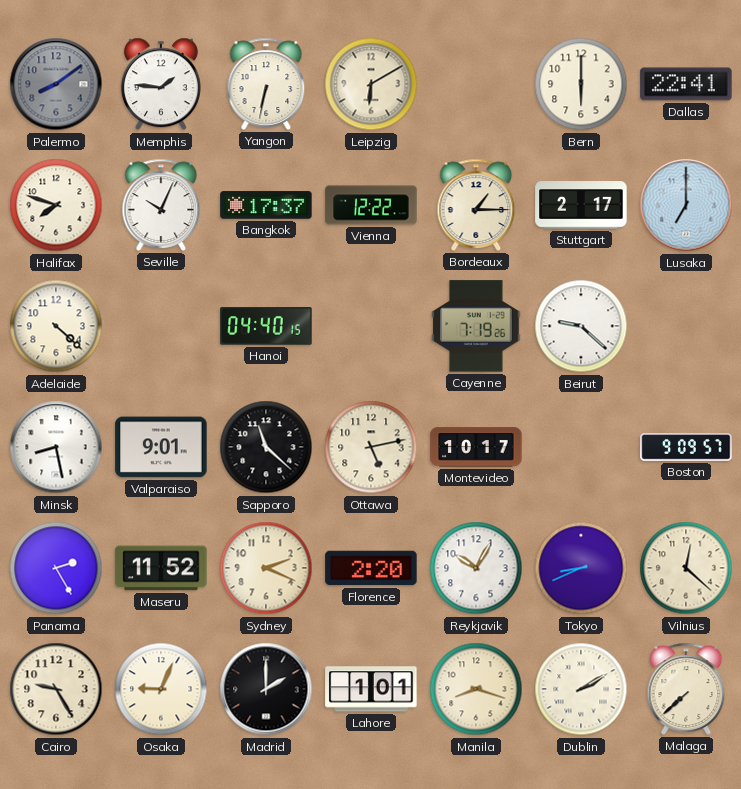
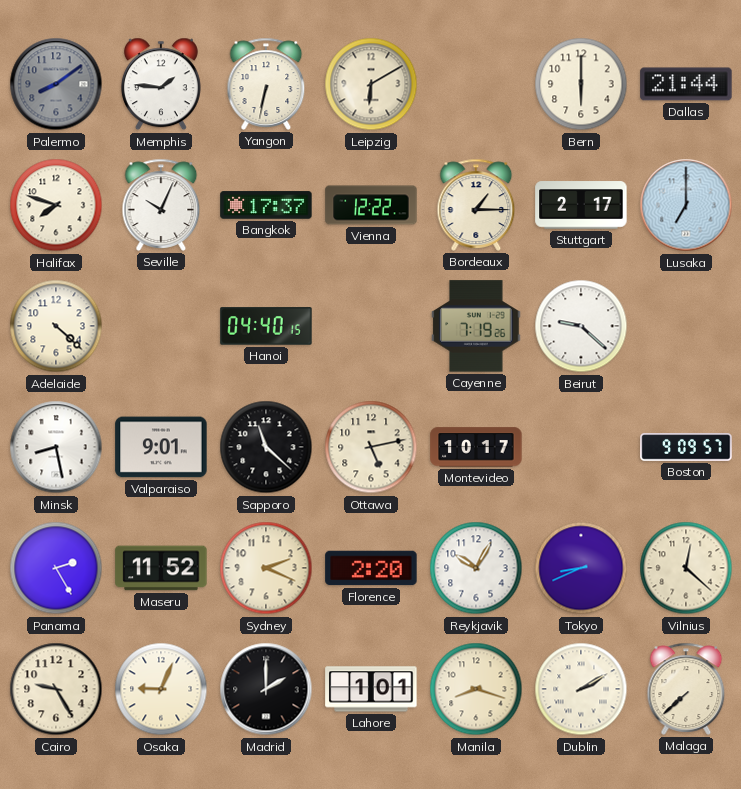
Dallas: 22:41 -> 21:44 (686, 84)
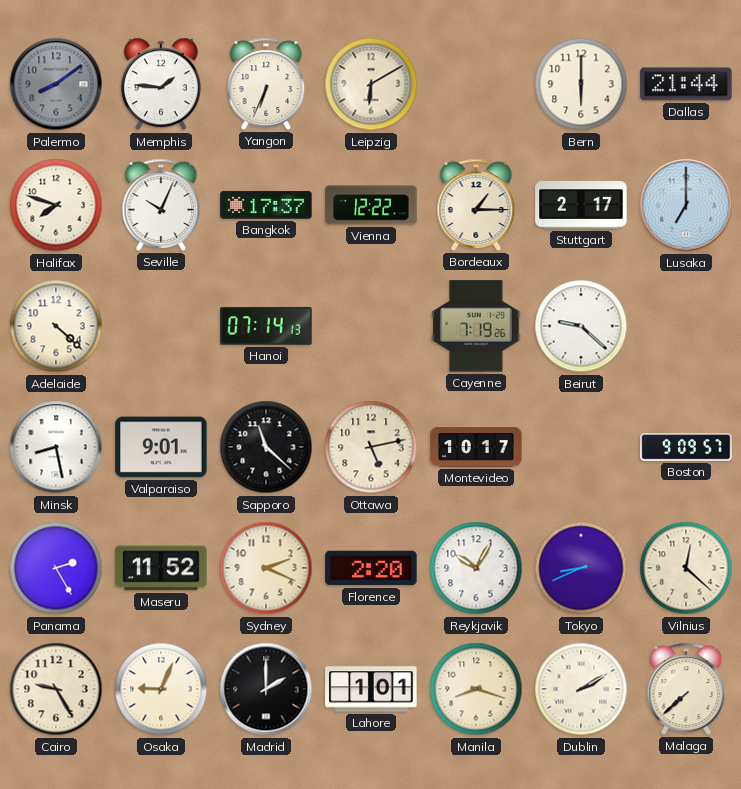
Yangon: 6:32 -> 6:34 (266, 84)
Hanoi: 04:40 -> 07:14 (266, 326)
